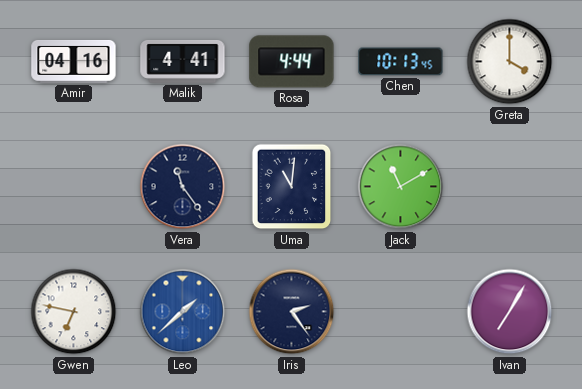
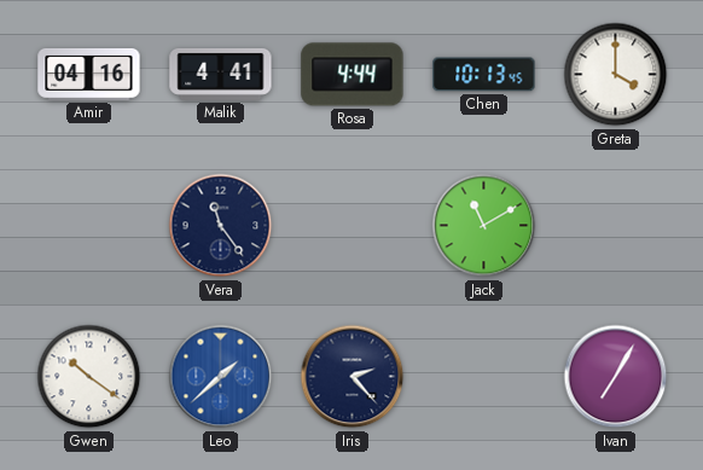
Uma: 11:01 -> none (292, 187)
Gwen: 6:47 -> 10:21 (89, 377)
Iris: 2:24 -> 2:23 (353, 377)
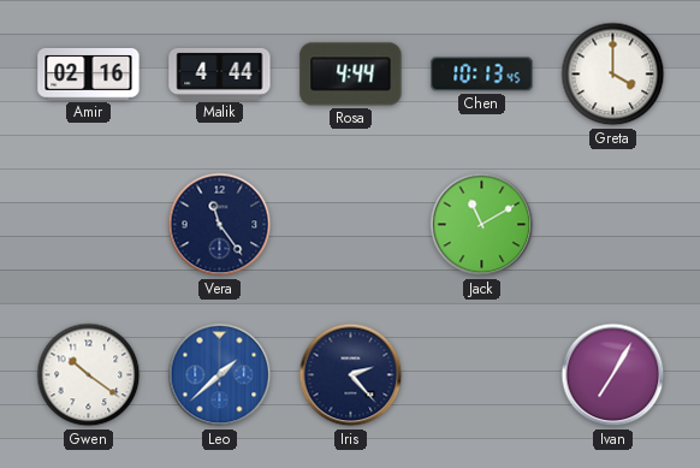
Amir: 04:16 -> 02:16 (89, 73)
Malik: 4:41 -> 4:44 (220, 73)
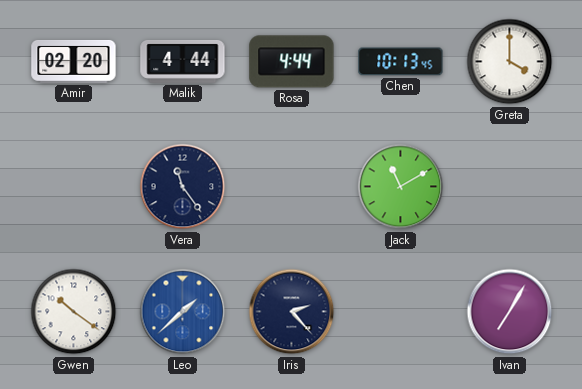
Amir: 02:16 -> 02:20 (74, 61)
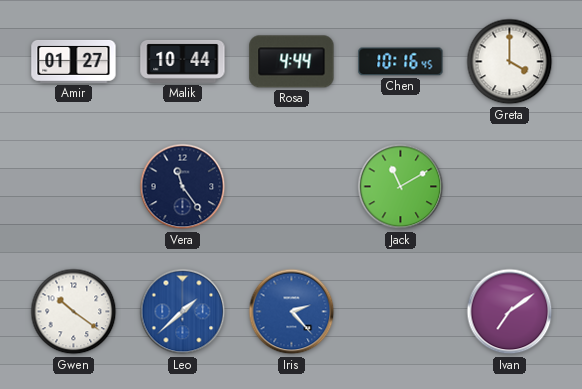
Amir: 02:20 -> 01:27 (74, 61)
Malik: 4:44 -> 10:44 (183, 61)
Chen: 10:13 -> 10:16 (401, 62)
Iris dial: navy -> blue (292, 312)
Ivan: 7:05 -> 7:09 (510, 312)
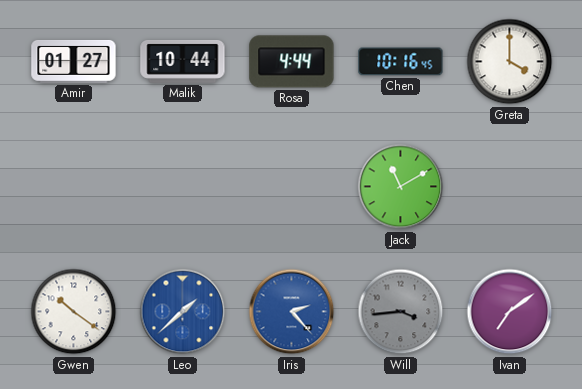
Vera: 11:24 -> none (183, 187)
Will: none -> 3:44 (401, 312)
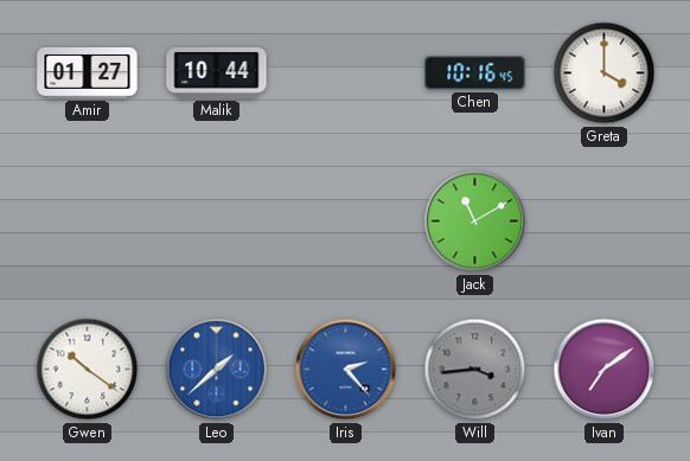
Rosa: 4:44 -> none (292, 62)
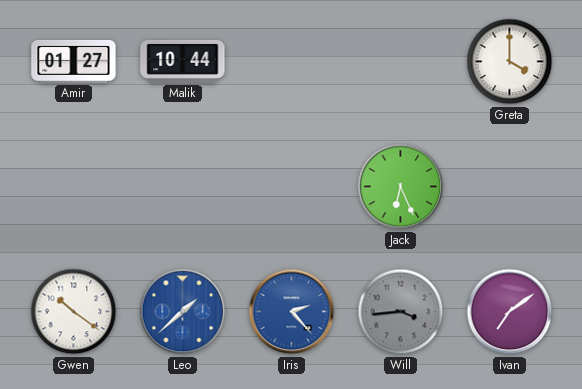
Chen: 10:16 -> none (475, 73)
Jack: 11:10 -> 6:26 (401, 187)
